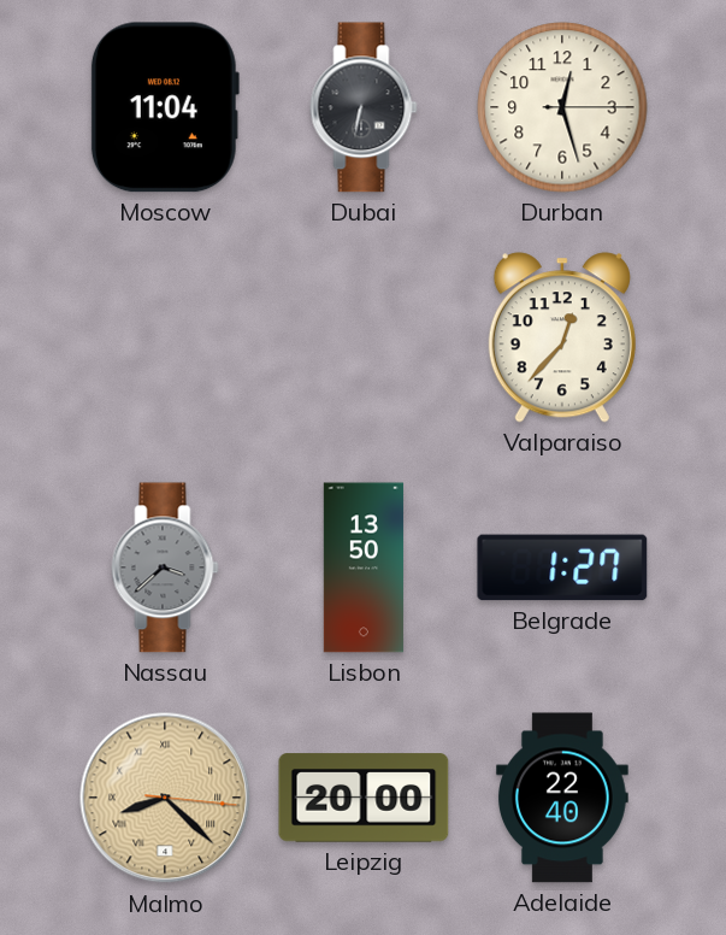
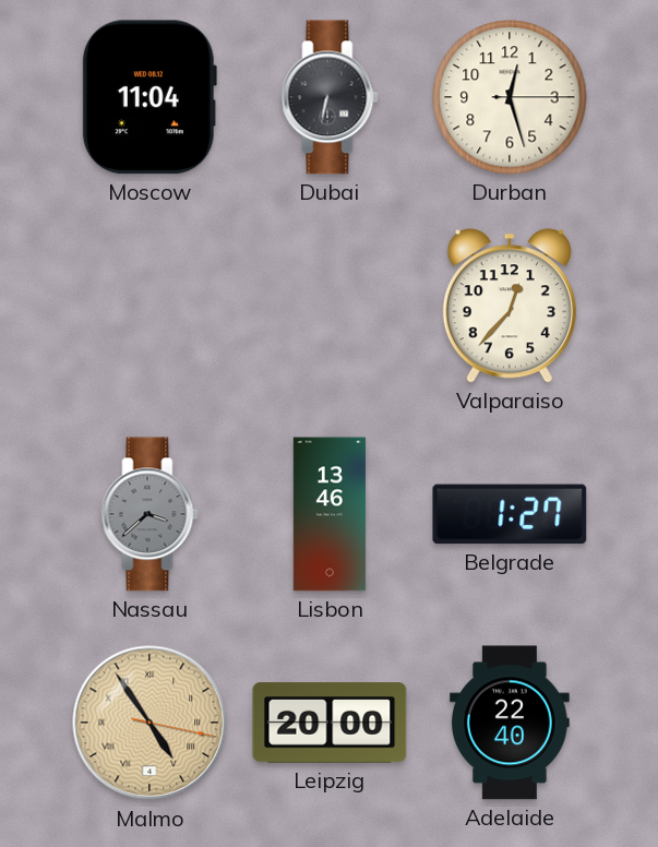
Lisbon: 13:50 -> 13:46 (330, 514)
Malmo: 8:22 -> 4:54 (149, 723)
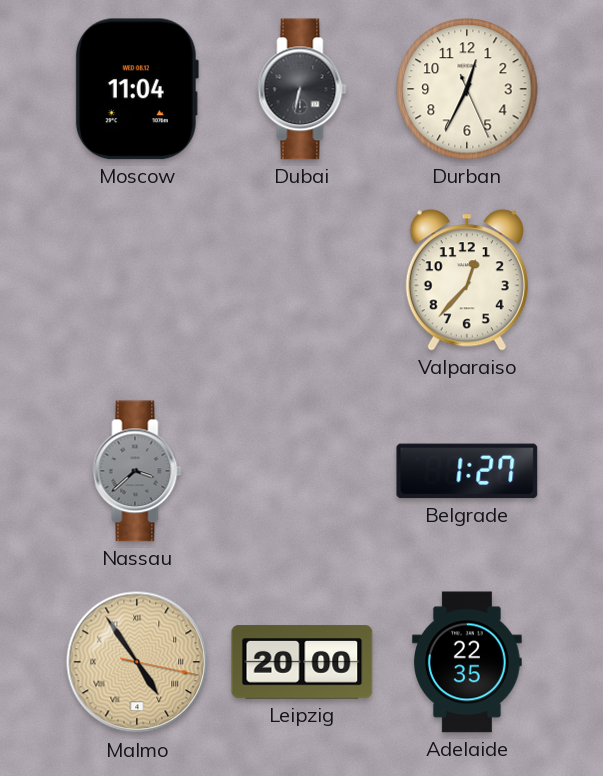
Durban: 12:27 -> 12:34 (467, 89)
Lisbon: 13:46 -> none (330, 514)
Adelaide: 22:40 -> 22:35 (467, 662)
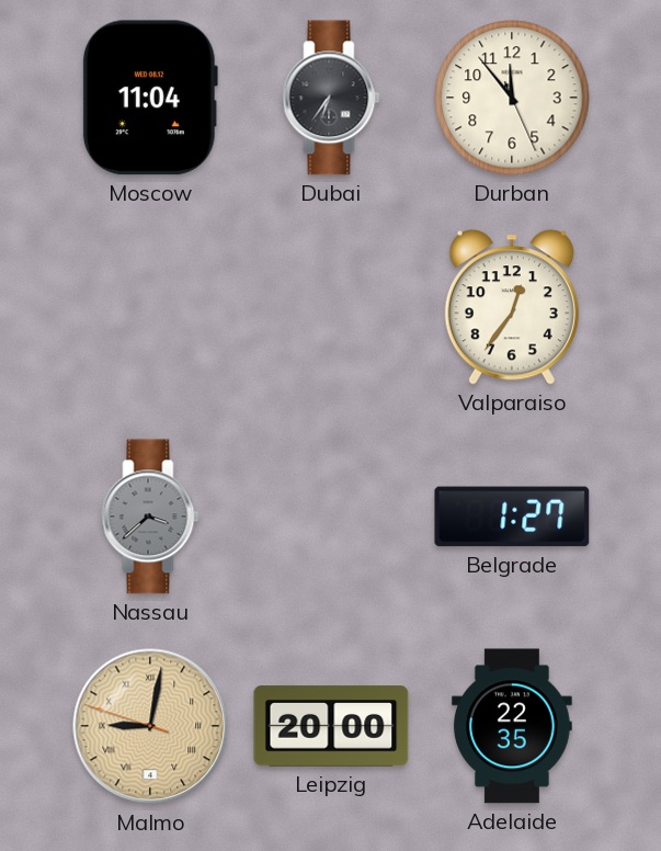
Dubai: 6:32 -> 6:36 (331, 98)
Durban: 12:34 -> 11:53 (512, 98)
Valparaiso: 12:37 -> 12:36 (512, 307)
Malmo: 4:54 -> 9:01 (150, 726)
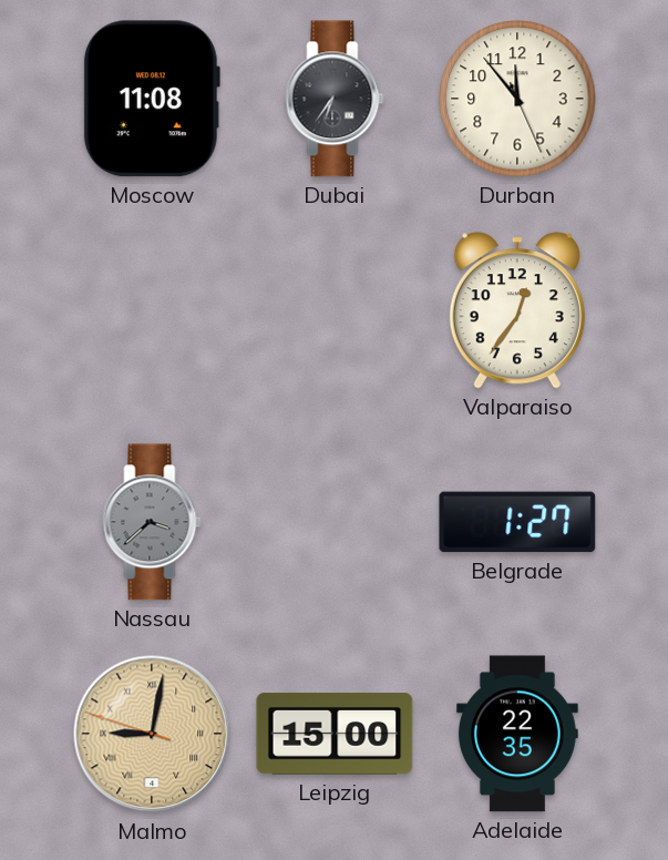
Moscow: 11:04 -> 11:08 (152, 99)
Leipzig: 20:00 -> 15:00 (335, 734)
